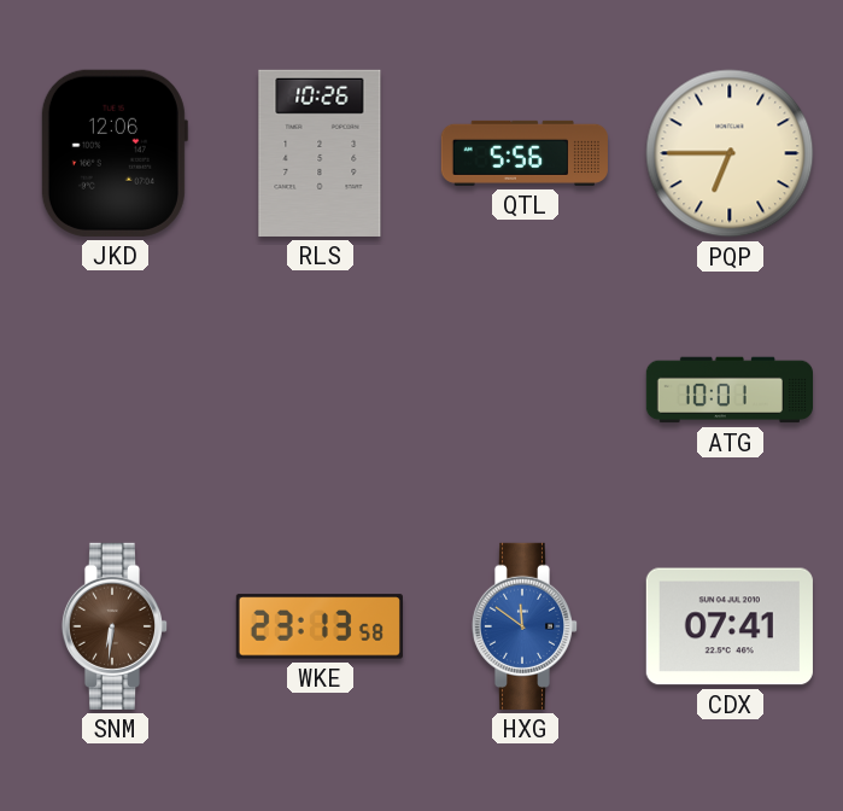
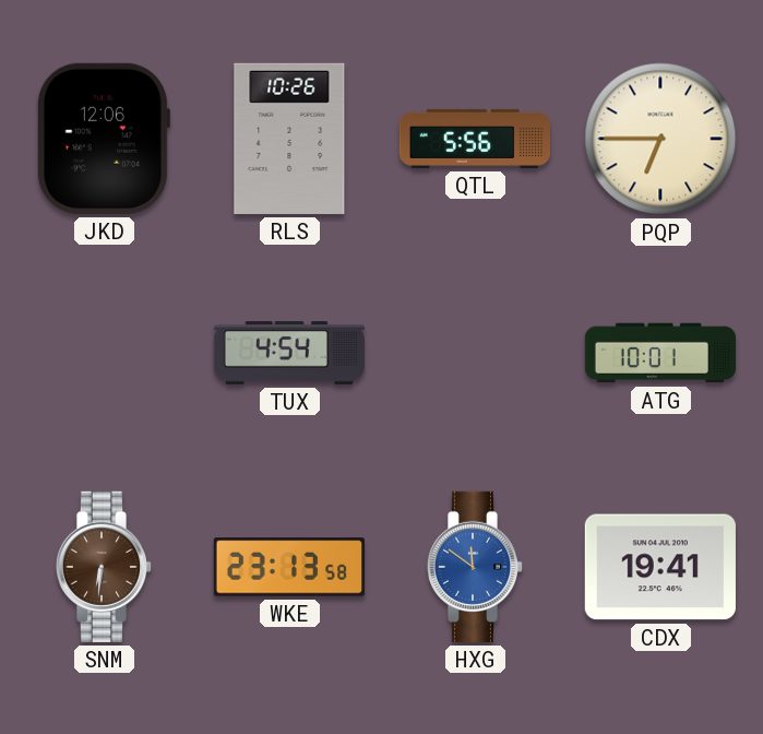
TUX: none -> 4:54 (289, 353)
CDX: 07:41 -> 19:41 (660, 567)
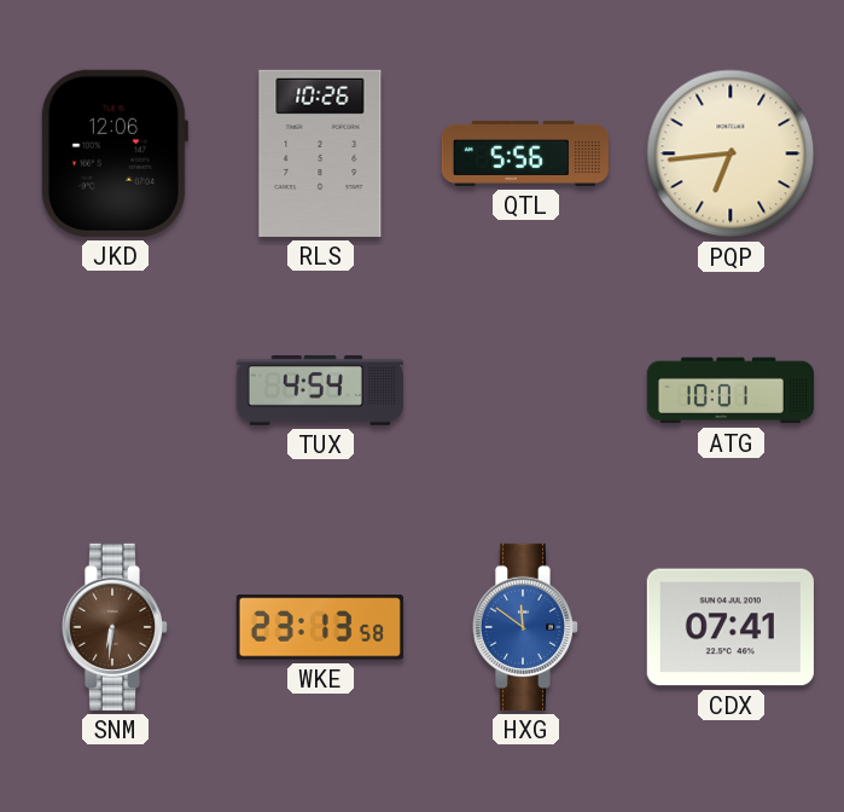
PQP: 6:45 -> 6:44 (731, 153)
CDX: 19:41 -> 07:41 (731, 627)
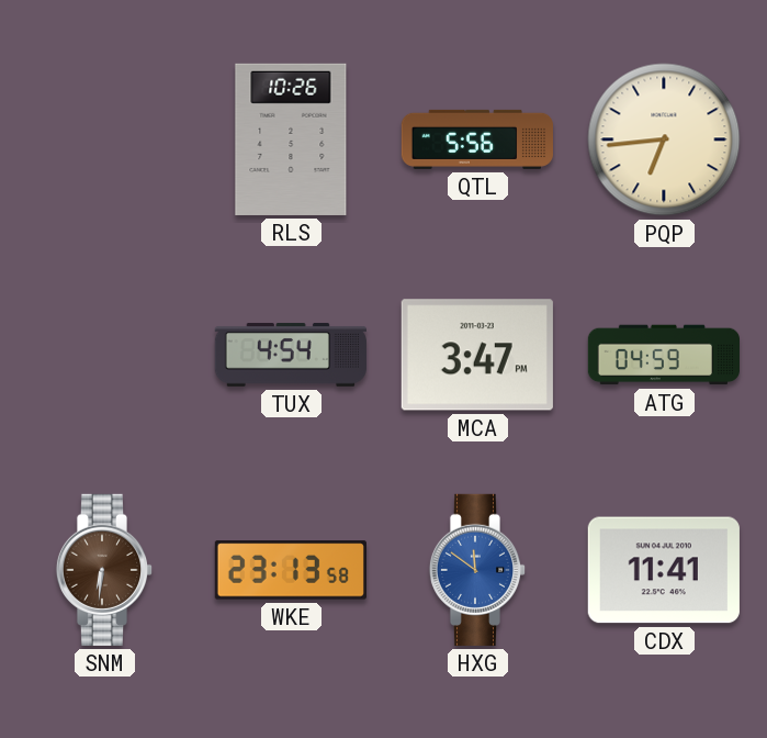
JKD: 12:06 -> none (113, 153)
MCA: none -> 3:47 (477, 355)
ATG: 10:01 -> 04:59 (663, 355)
CDX: 07:41 -> 11:41 (664, 570)
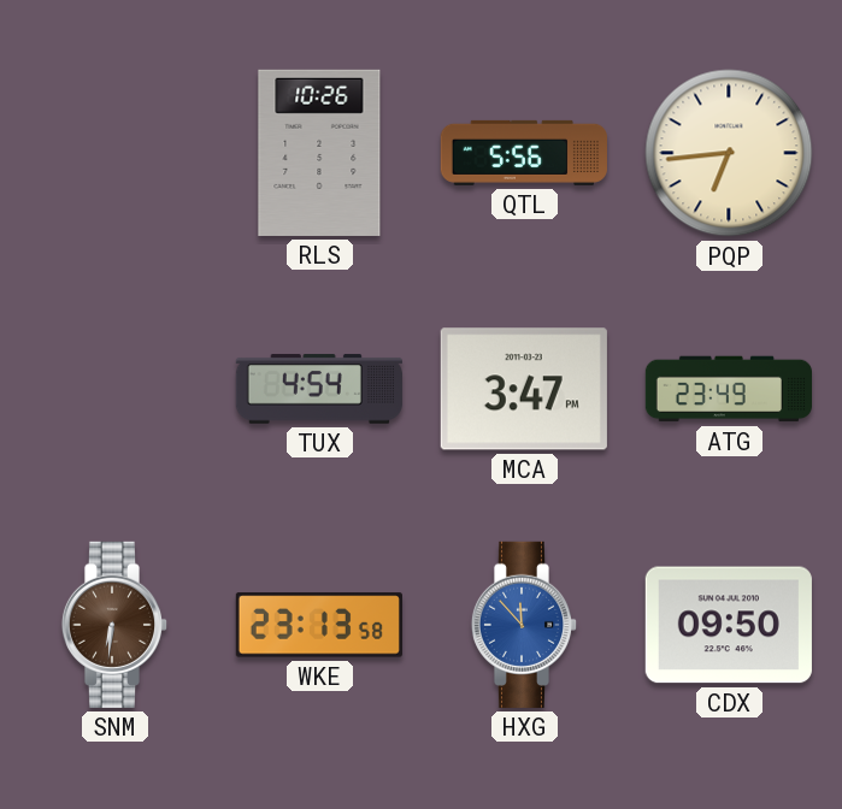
ATG: 04:59 -> 23:49 (728, 389)
HXG: 11:51 -> 11:53 (524, 625)
CDX: 11:41 -> 09:50 (729, 625)
